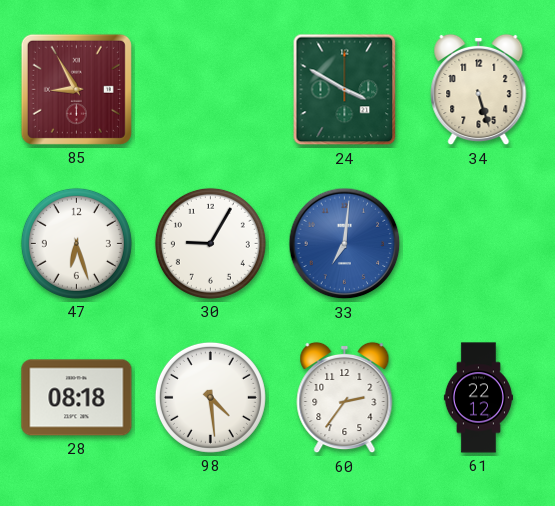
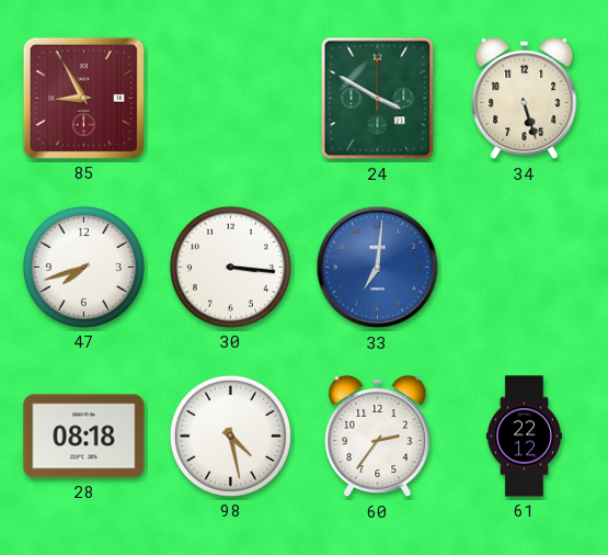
47: 6:27 -> 7:42 (83, 267)
30: 9:05 -> 3:16 (230, 267)
98: 4:29 -> 4:28 (230, 435)
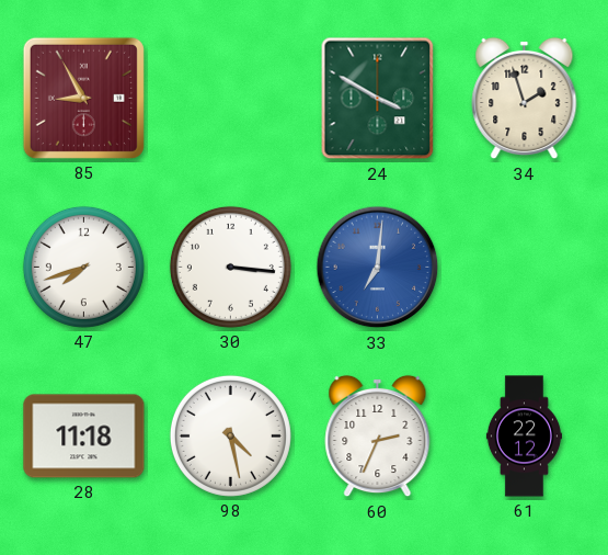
34: 5:27 -> 1:57 (525, 99)
28: 08:18 -> 11:18 (84, 437)
60: 2:36 -> 2:34 (378, 437)
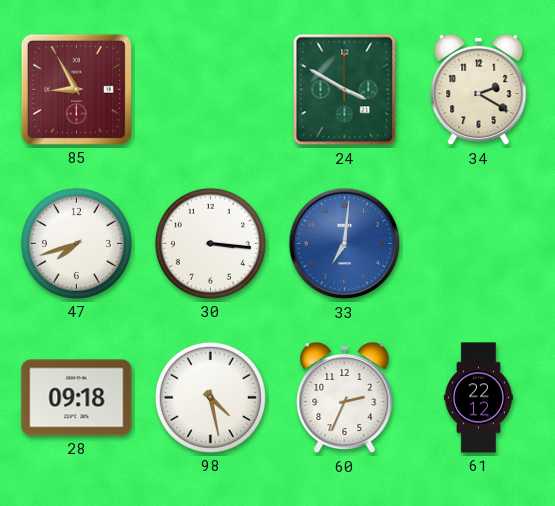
34: 1:57 -> 2:20 (479, 90)
28: 11:18 -> 09:18 (77, 398)
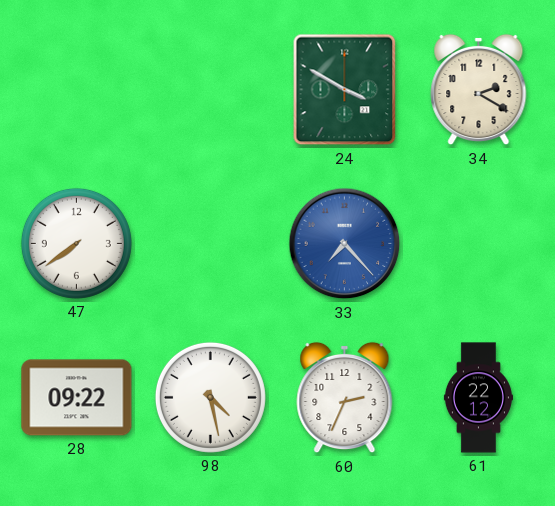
85: 8:55 -> none (76, 89)
47: 7:42 -> 7:39 (76, 243)
30: 3:16 -> none (210, 243)
33: 7:01 -> 7:23 (345, 244)
28: 09:18 -> 09:22 (77, 398)
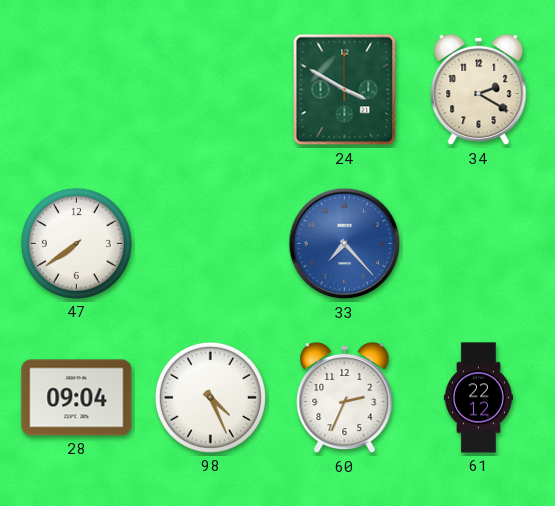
28: 09:22 -> 09:04 (77, 398)
98: 4:28 -> 4:26 (210, 397)
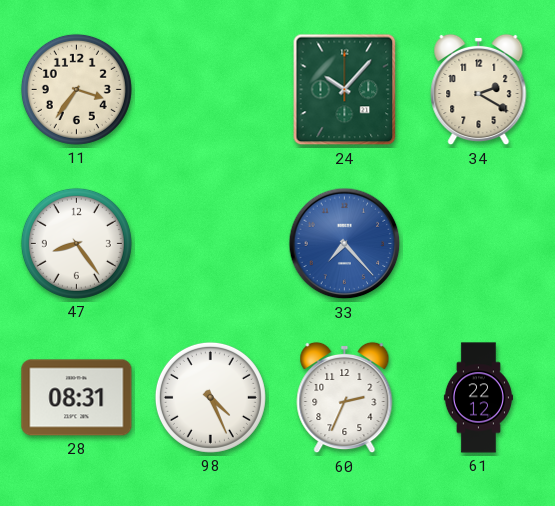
11: none -> 3:36 (76, 89)
24: 3:50 -> 10:07 (345, 90)
47: 7:39 -> 8:24 (76, 243)
28: 09:04 -> 08:31 (77, 398)
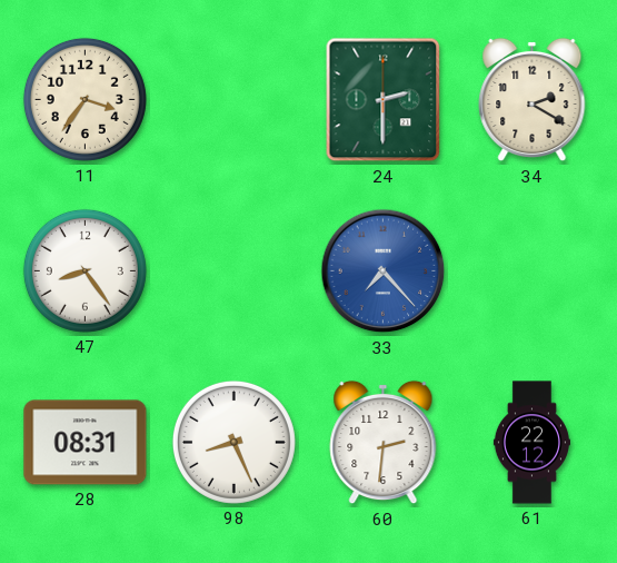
24: 10:07 -> 2:30 (384, 100)
98: 4:26 -> 8:26 (233, 442)
60: 2:34 -> 2:31 (384, 443)
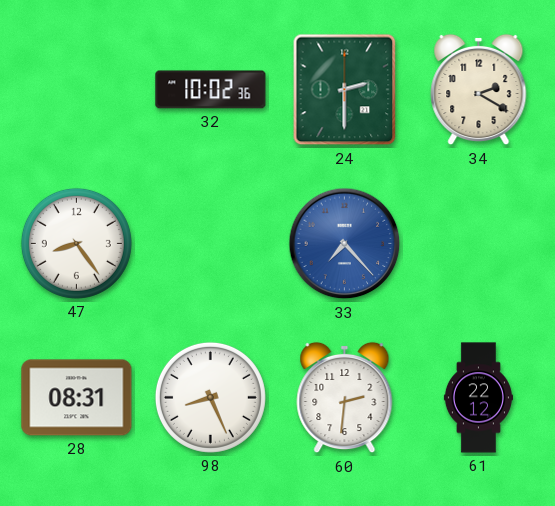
11: 3:36 -> none (84, 99)
32: none -> 10:02 (211, 90)
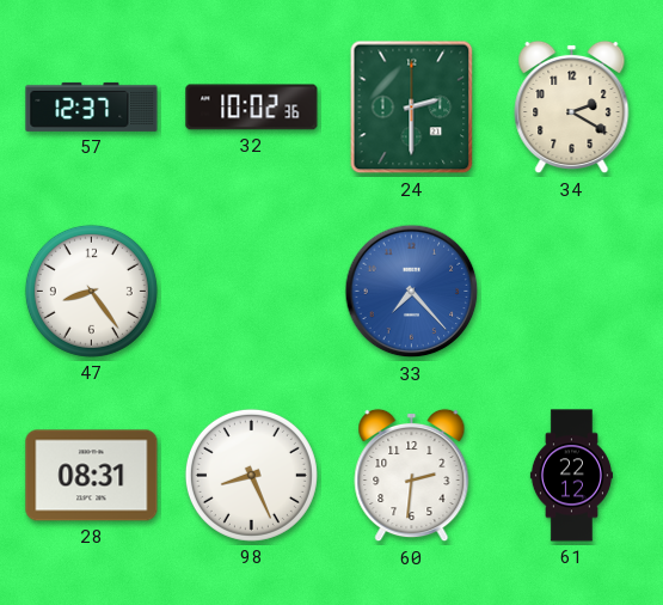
57: none -> 12:37 (92, 106)
